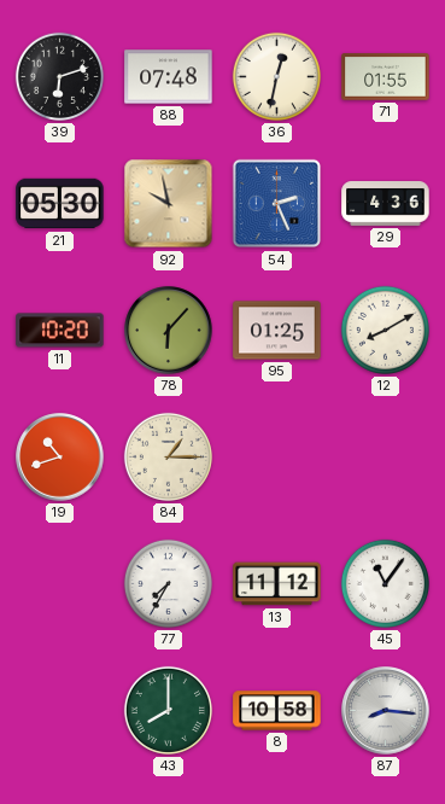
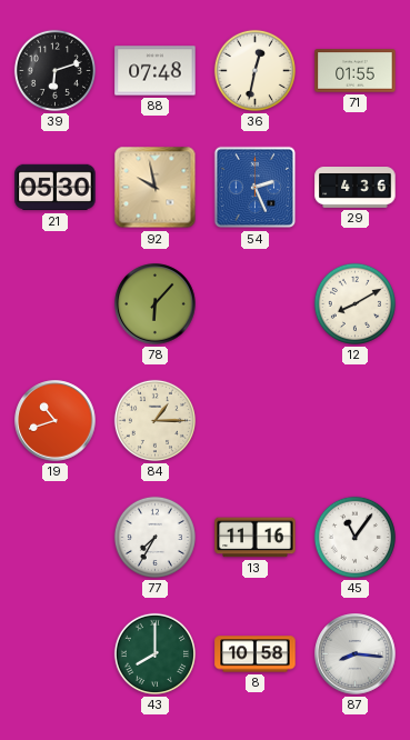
11: 10:20 -> none (60, 331)
95: 01:25 -> none (277, 331)
13: 11:12 -> 11:16 (256, 538)
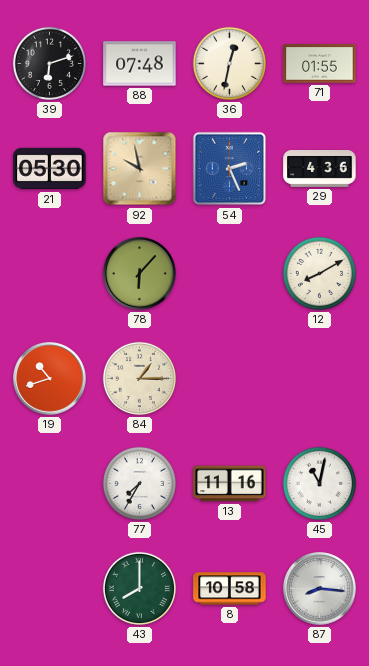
45: 11:06 -> 11:02 (319, 483)
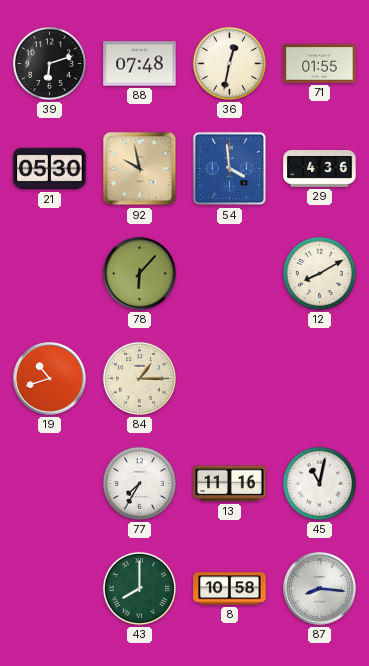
54: 2:26 -> 3:59 (230, 169)
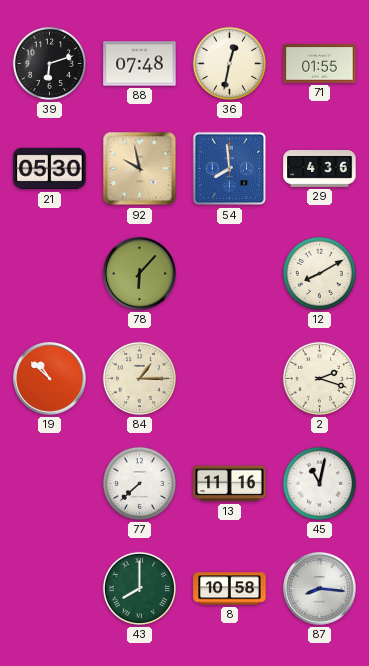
54: 3:59 -> 7:59 (230, 169)
19: 10:42 -> 10:52 (50, 379)
2: none -> 2:18 (319, 378)
77: 7:35 -> 7:38 (139, 483)
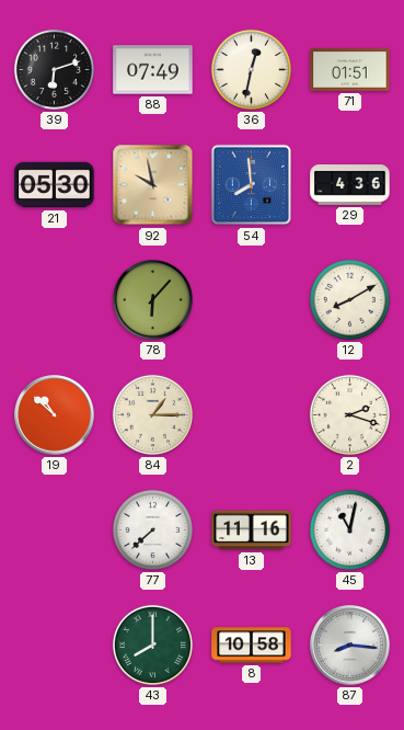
88: 07:48 -> 07:49 (153, 70)
71: 01:55 -> 01:51 (350, 70)
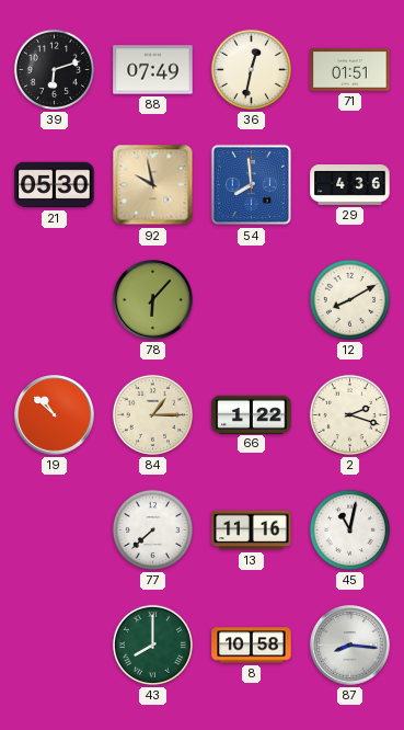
66: none -> 1:22 (252, 414)
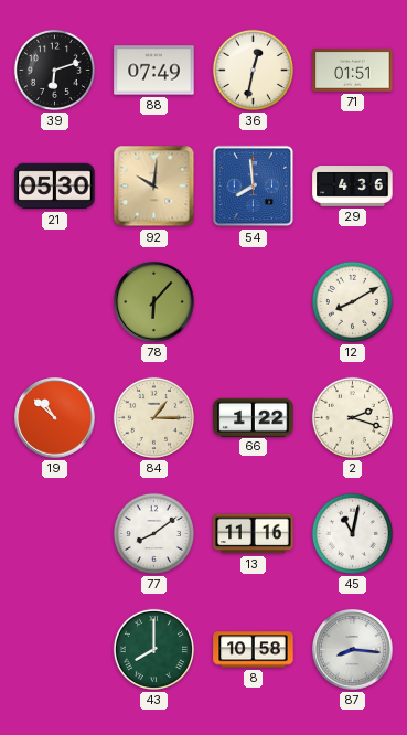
92: 9:58 -> 10:01 (154, 187)
77: 7:38 -> 8:09 (153, 533)
